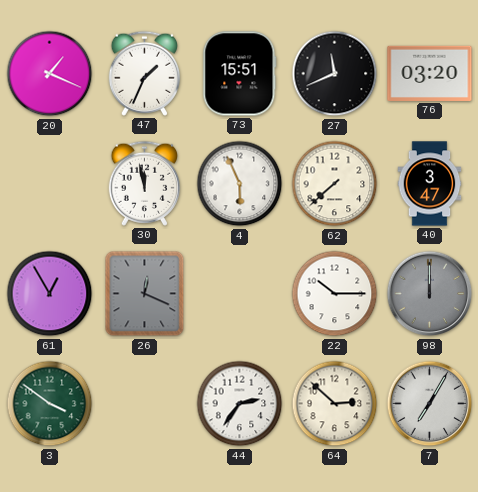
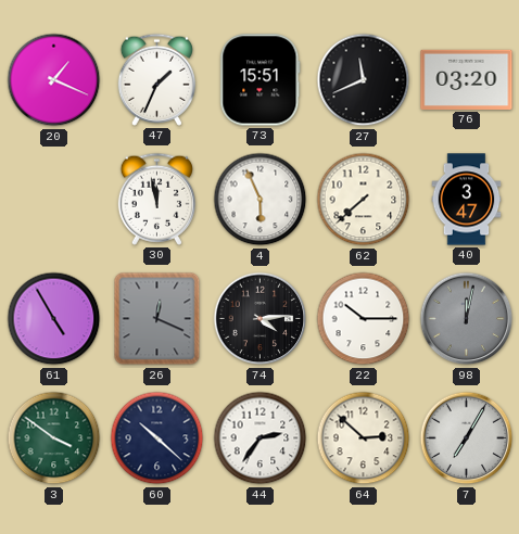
61: 12:55 -> 4:55 (54, 319)
74: none -> 4:14 (261, 319)
98: 12:00 -> 12:02 (467, 319)
60: none -> 10:22 (157, 438)
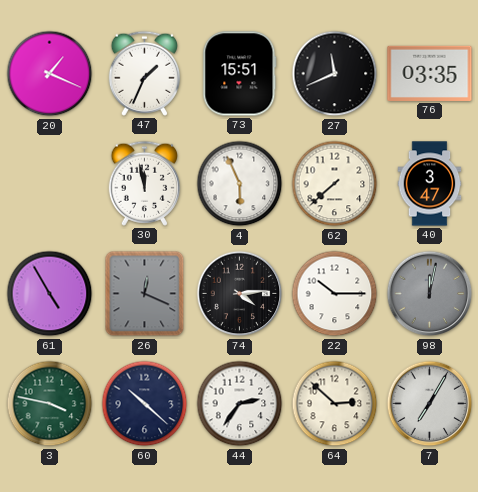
76: 03:20 -> 03:35 (430, 73)
3: 3:51 -> 3:47 (50, 404)
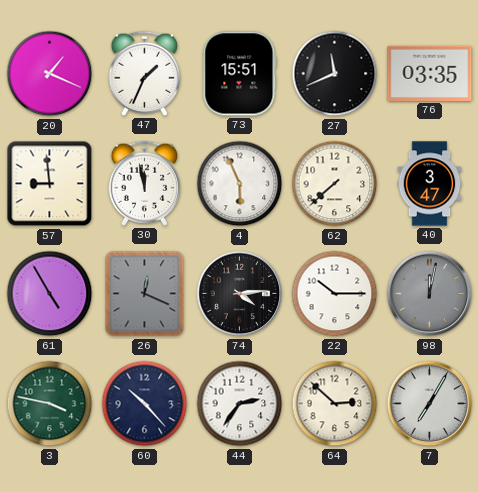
57: none -> 8:59 (50, 184)
60: 10:22 -> 10:23 (145, 404)
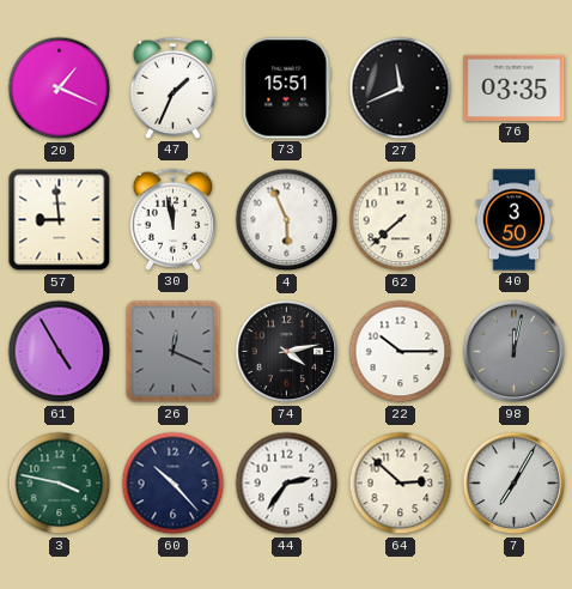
40: 3:47 -> 3:50 (515, 220)
74: 4:14 -> 4:13 (287, 352)
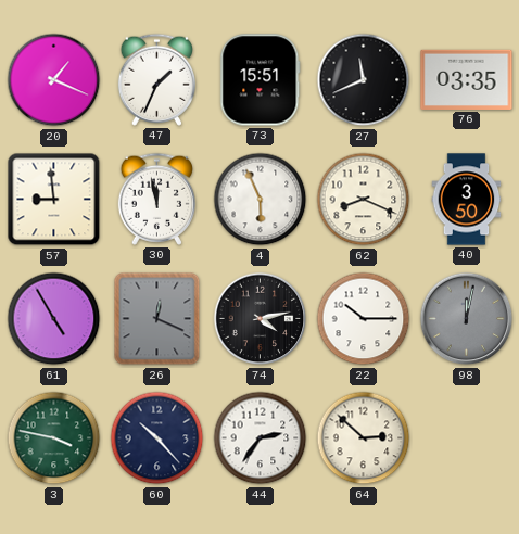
62: 7:38 -> 8:19 (364, 200)
7: 7:05 -> none (515, 484)
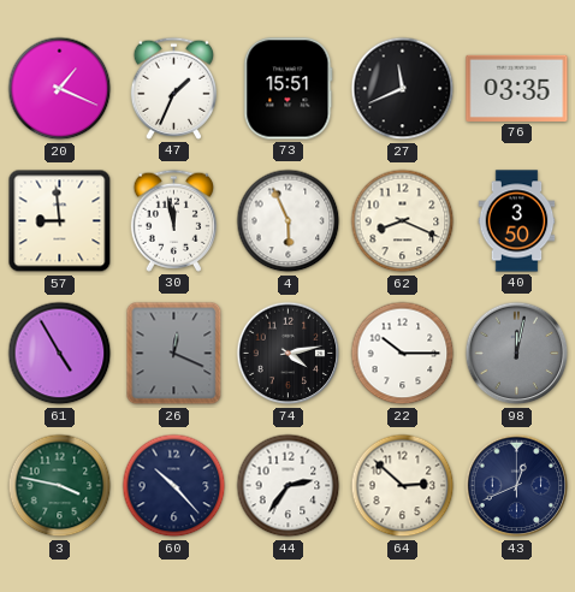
43: none -> 12:41 (517, 486)
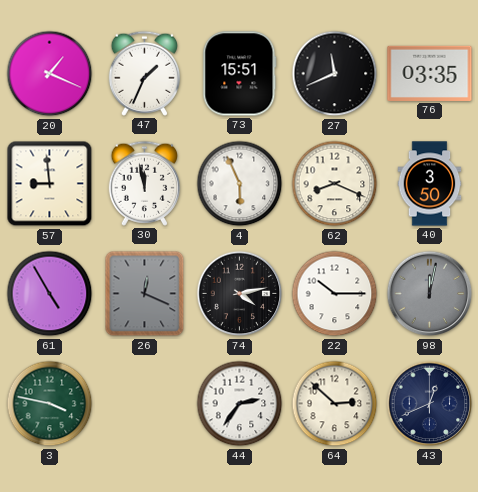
60: 10:23 -> none (174, 486)
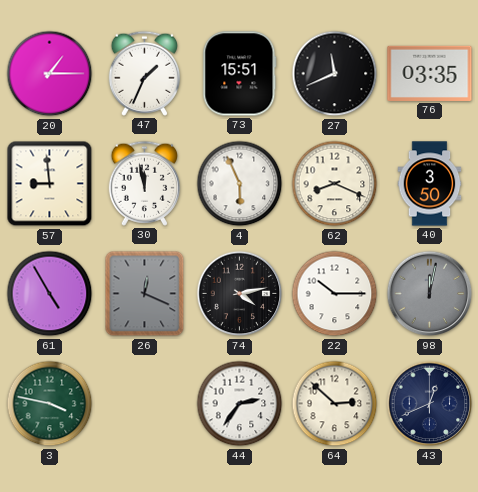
20: 1:19 -> 1:15 (50, 74)
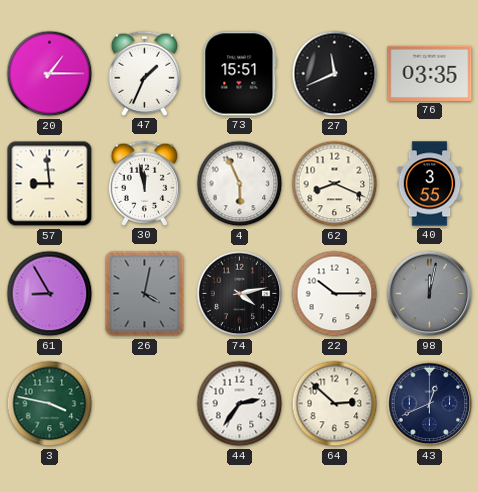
40: 3:50 -> 3:55 (430, 184)
61: 4:55 -> 8:55 (50, 294)
26: 12:19 -> 4:02 (145, 294)
